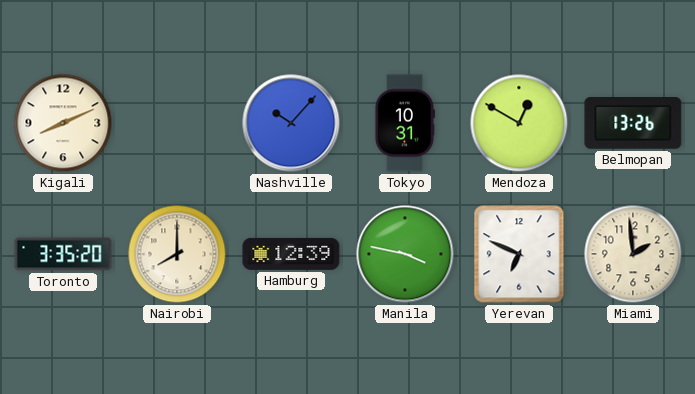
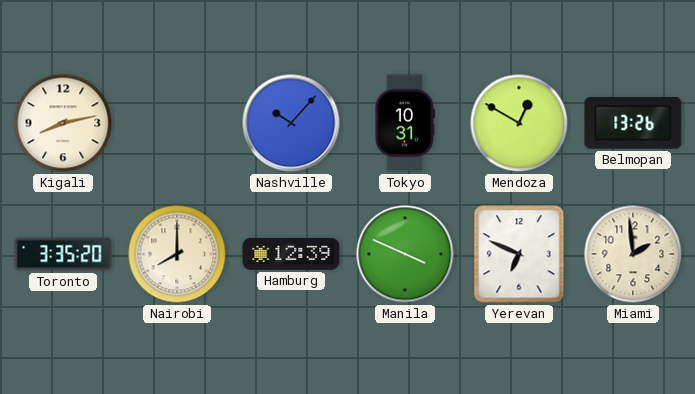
Kigali: 8:11 -> 8:13 (63, 123)
Manila: 3:47 -> 3:49 (405, 254)
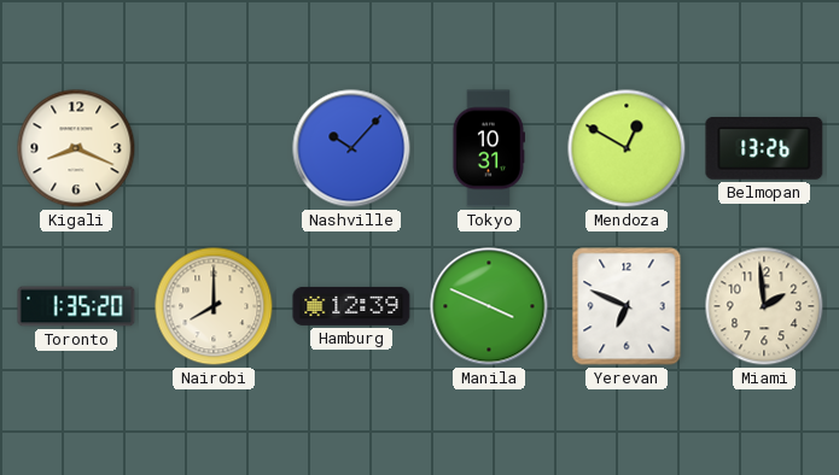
Kigali: 8:13 -> 8:19 (76, 148)
Toronto: 3:35 -> 1:35 (76, 306)
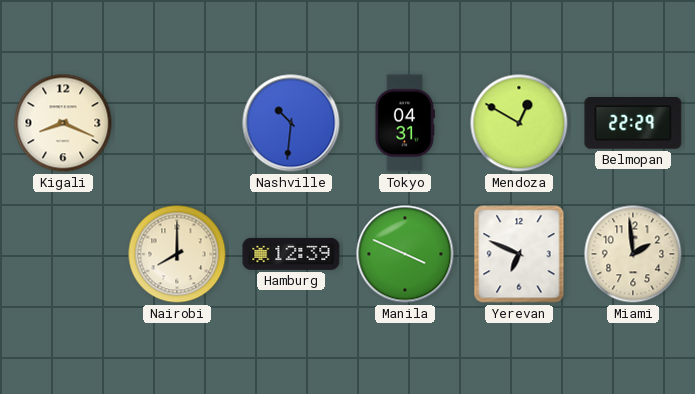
Nashville: 10:07 -> 10:31 (291, 123)
Tokyo: 10:31 -> 04:31 (404, 123)
Belmopan: 13:26 -> 22:29 (633, 124)
Toronto: 1:35 -> none (76, 306)
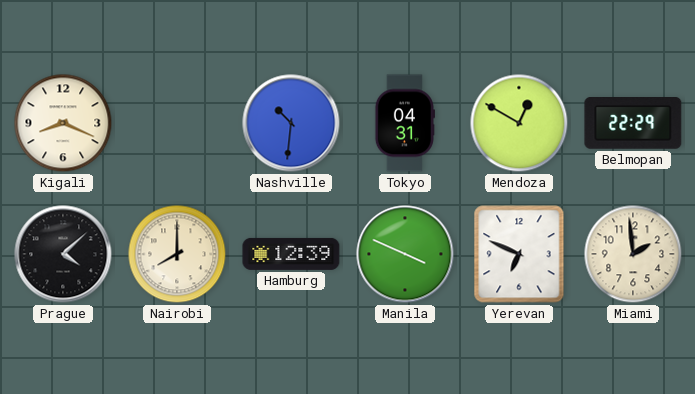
Prague: none -> 4:08 (63, 254)
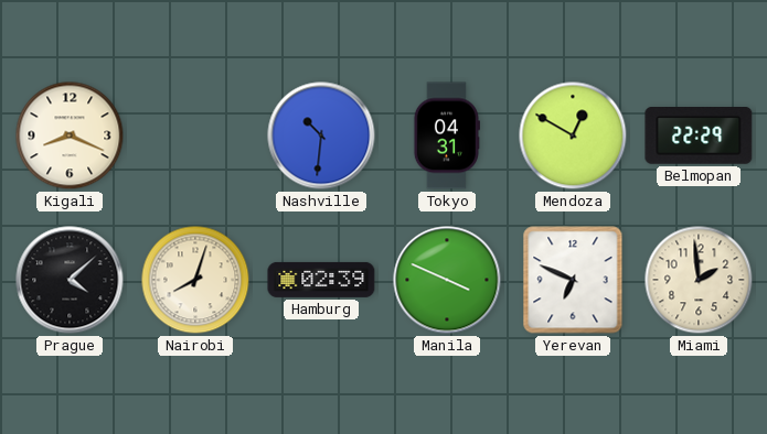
Nairobi: 8:00 -> 8:03 (195, 280)
Hamburg: 12:39 -> 02:39 (321, 280)
